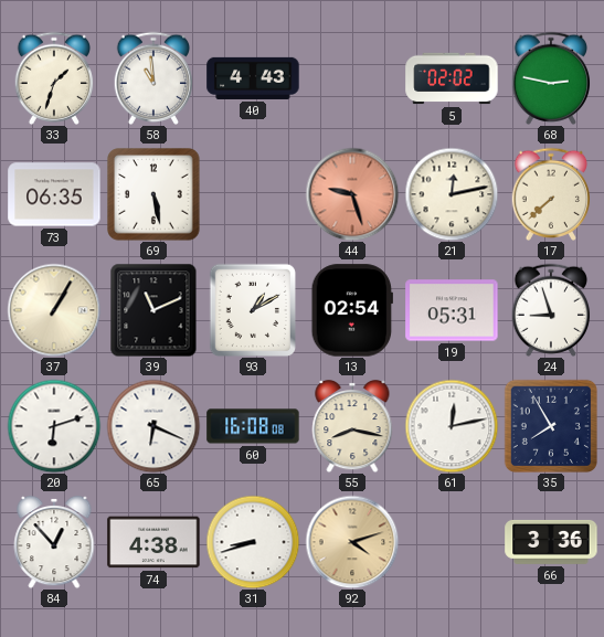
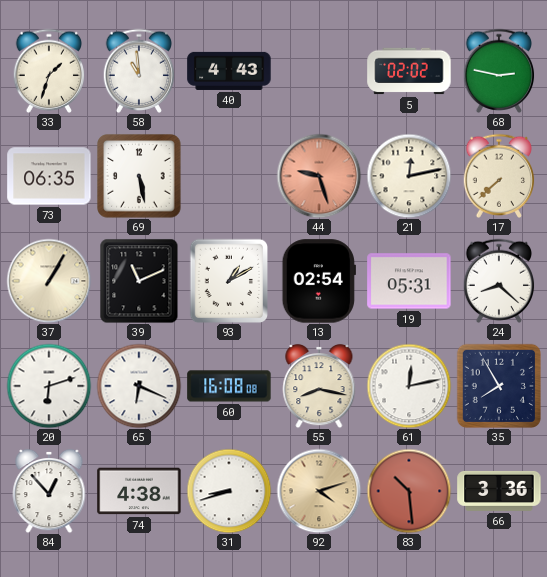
24: 8:57 -> 8:22 (499, 281)
83: none -> 10:29 (409, 491)
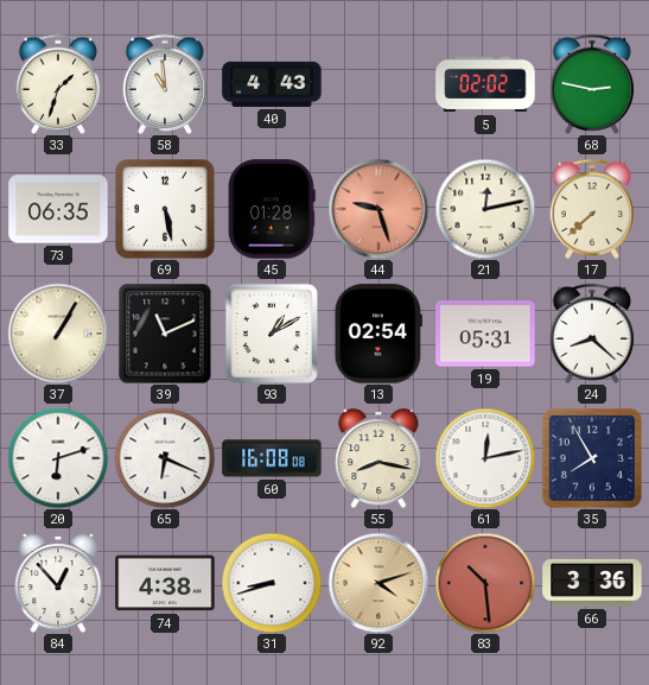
45: none -> 01:28 (273, 209)
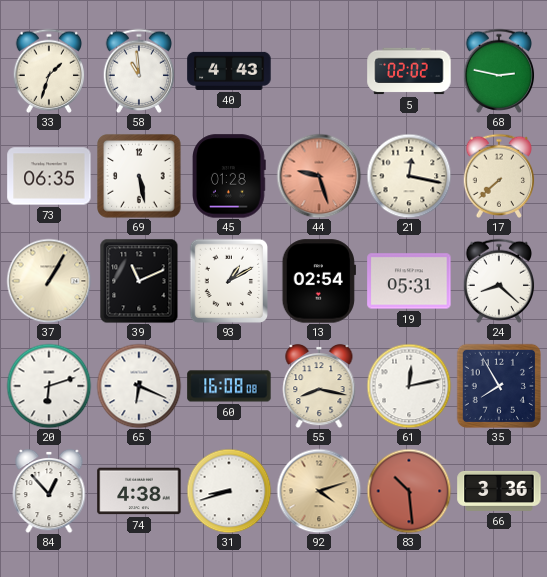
21: 12:13 -> 12:17 (409, 176)
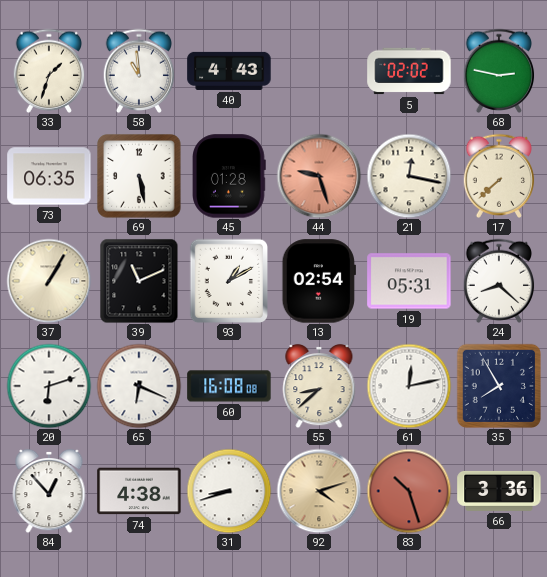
55: 8:17 -> 8:38 (319, 386)
83: 10:29 -> 10:27 (409, 491)
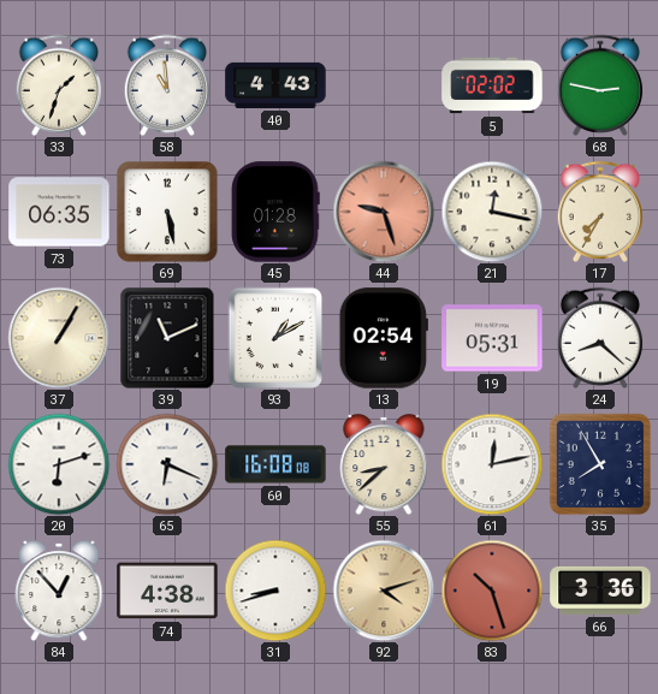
17: 7:38 -> 7:35 (600, 212)
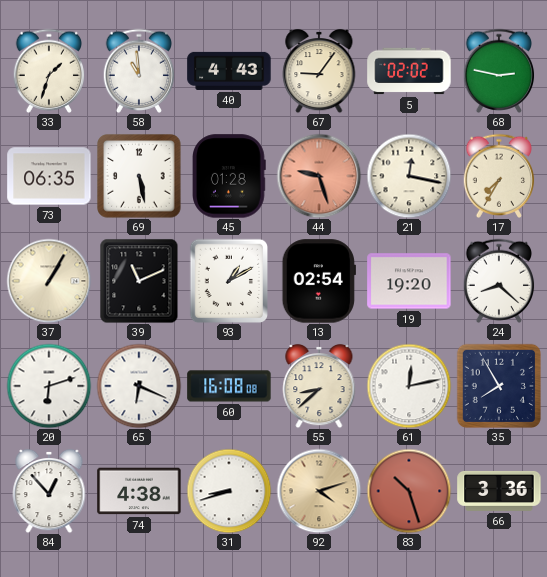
67: none -> 9:06 (319, 71)
19: 05:31 -> 19:20 (409, 281)
